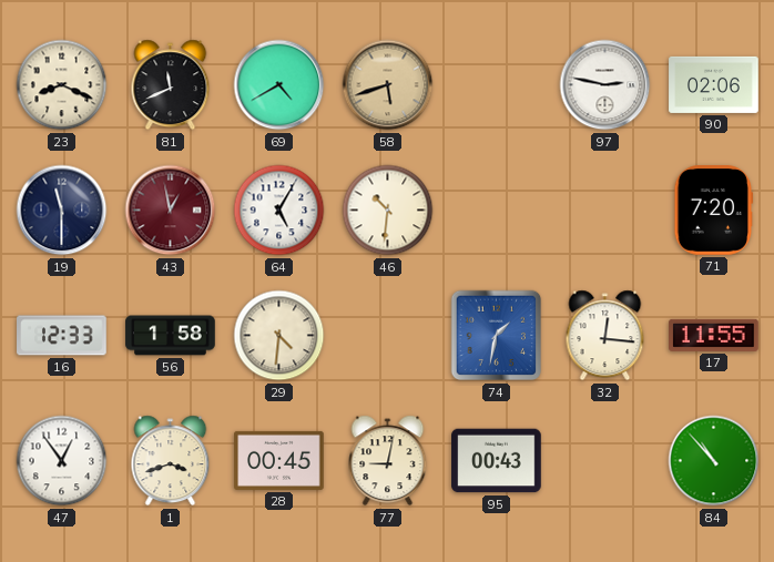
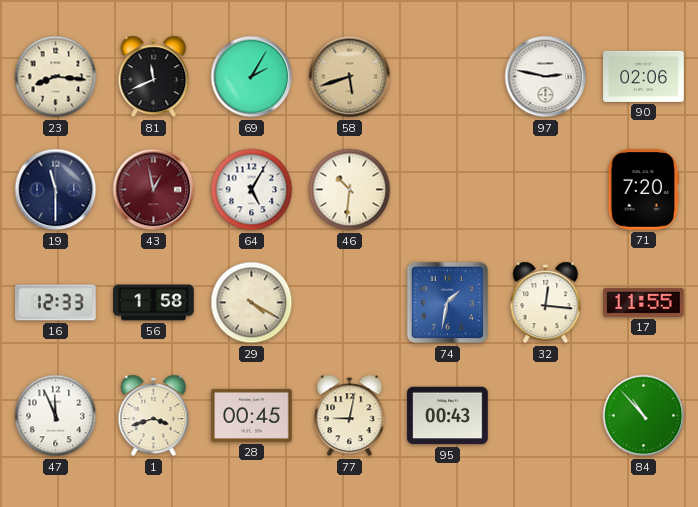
23: 8:19 -> 8:16 (56, 77)
69: 4:40 -> 2:05 (252, 77)
29: 4:31 -> 4:20 (252, 303)
47: 12:54 -> 11:56 (56, 416)
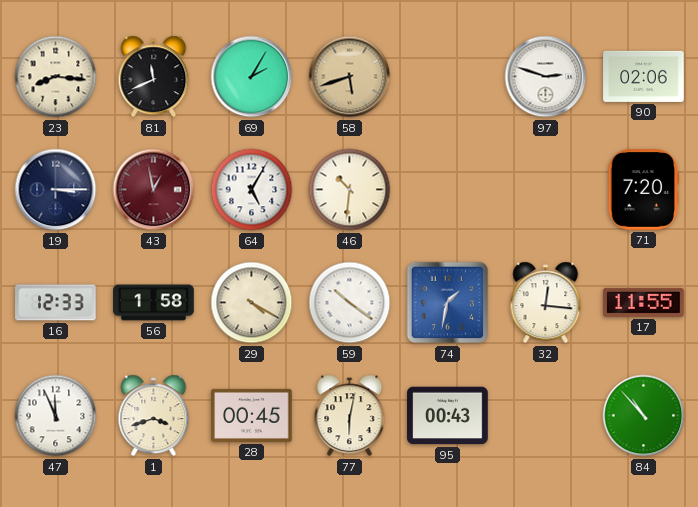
97: 2:47 -> 2:48 (546, 77)
19: 11:30 -> 3:15 (56, 190)
59: none -> 10:21 (350, 303)
77: 9:02 -> 6:02 (350, 416)
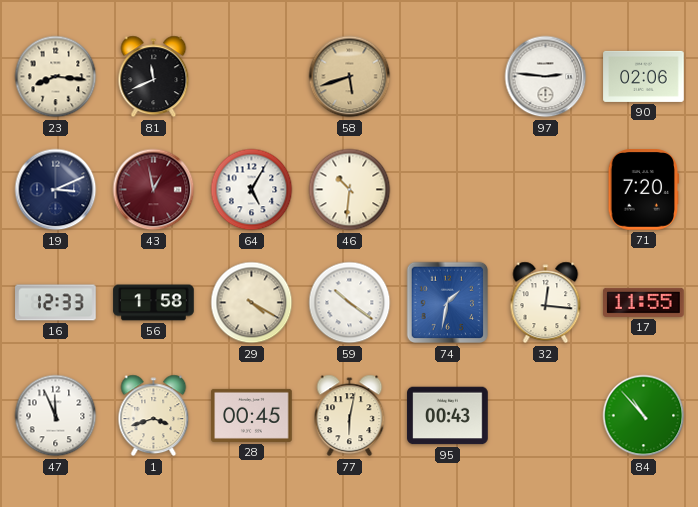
69: 2:05 -> none (252, 77)
97: 2:48 -> 2:46 (546, 77)
19: 3:15 -> 3:11 (56, 190)
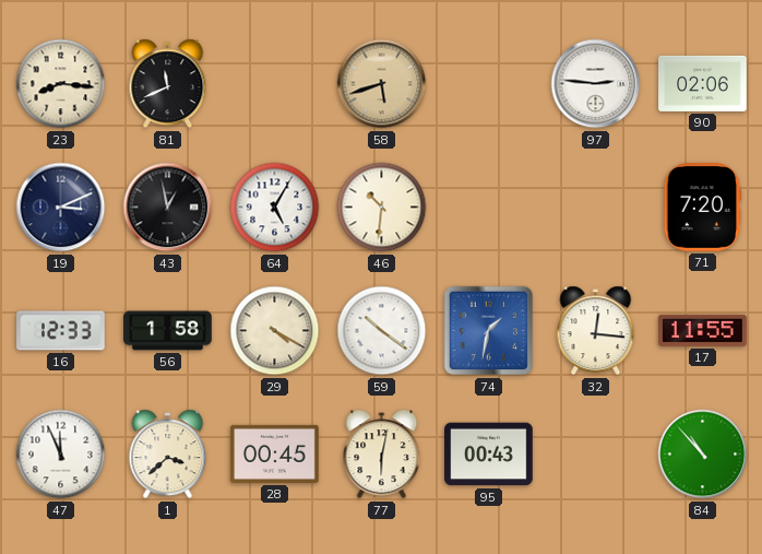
43 dial: burgundy -> black (168, 208)
1: 3:42 -> 3:38 (168, 455)
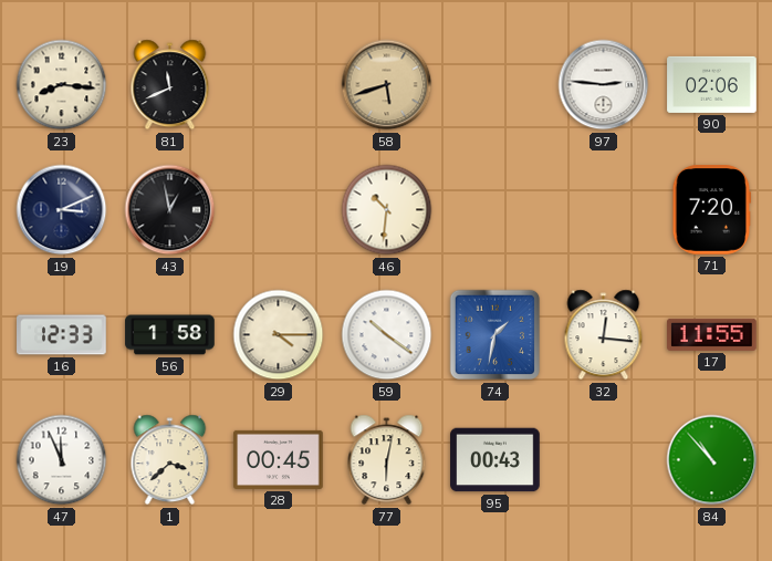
64: 5:05 -> none (275, 208)
29: 4:20 -> 4:15 (279, 335)
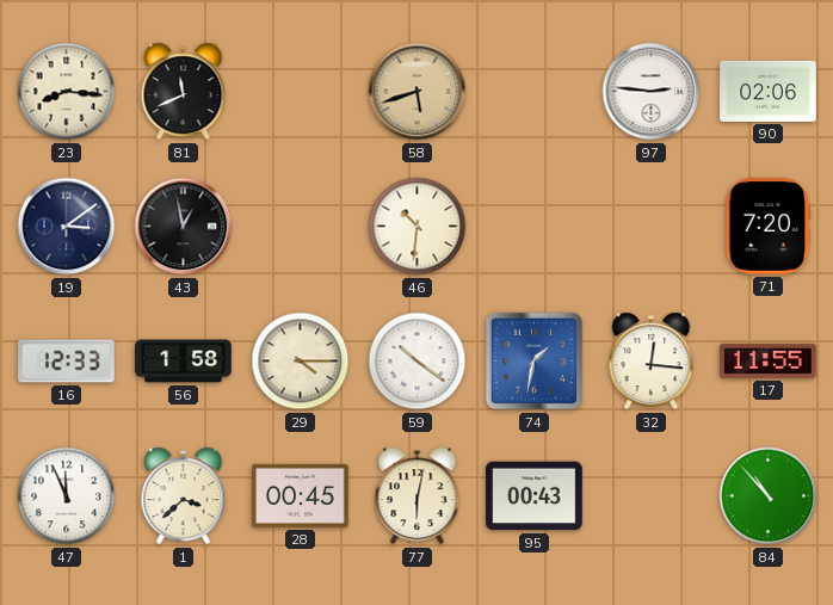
19: 3:11 -> 3:09 (67, 227)
